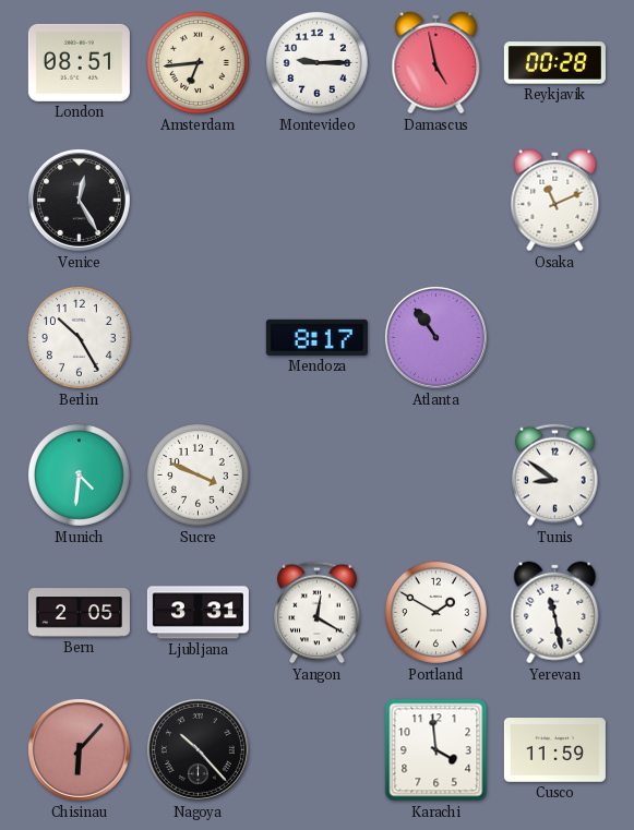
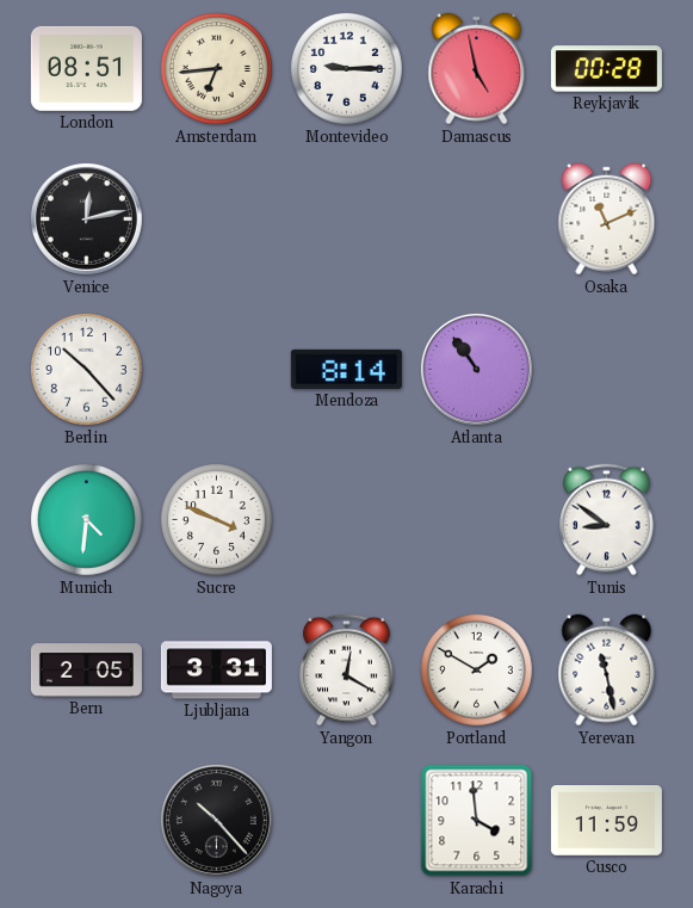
Venice: 12:25 -> 12:13 (86, 218)
Berlin: 10:25 -> 10:23 (86, 369)
Mendoza: 8:17 -> 8:14 (346, 369)
Chisinau: 6:07 -> none (79, 749)
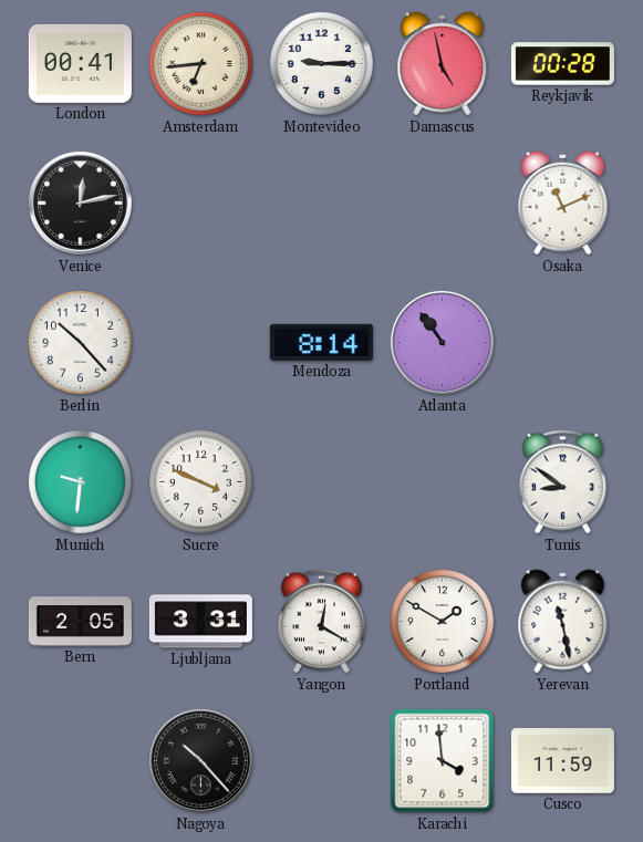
London: 08:51 -> 00:41 (80, 63)
Munich: 4:31 -> 9:31 (80, 481)
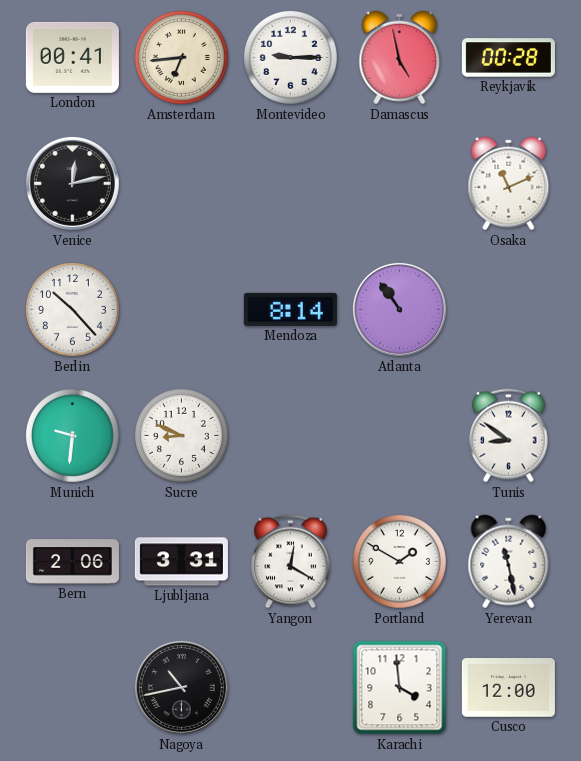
Sucre: 3:49 -> 8:49 (181, 435)
Bern: 2:05 -> 2:06 (72, 562)
Nagoya: 10:23 -> 10:43 (181, 687)
Cusco: 11:59 -> 12:00 (508, 688)
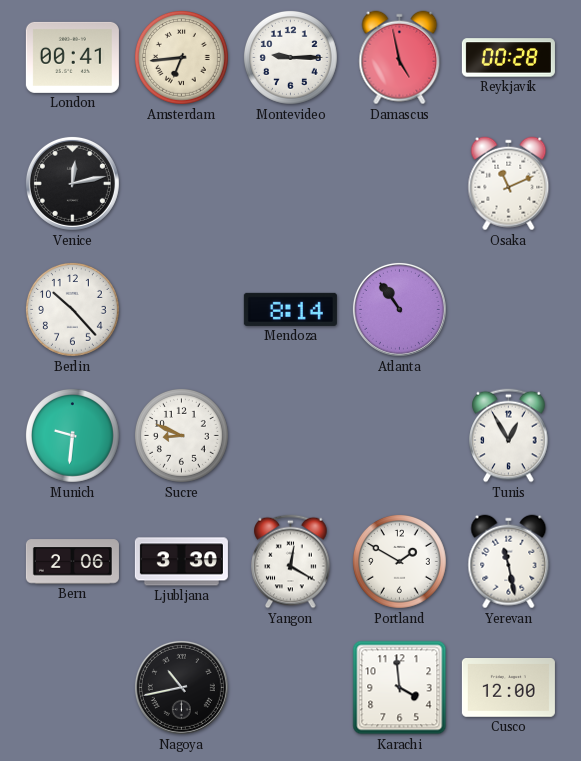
Tunis: 8:51 -> 12:55 (509, 436)
Ljubljana: 3:31 -> 3:30 (181, 562)
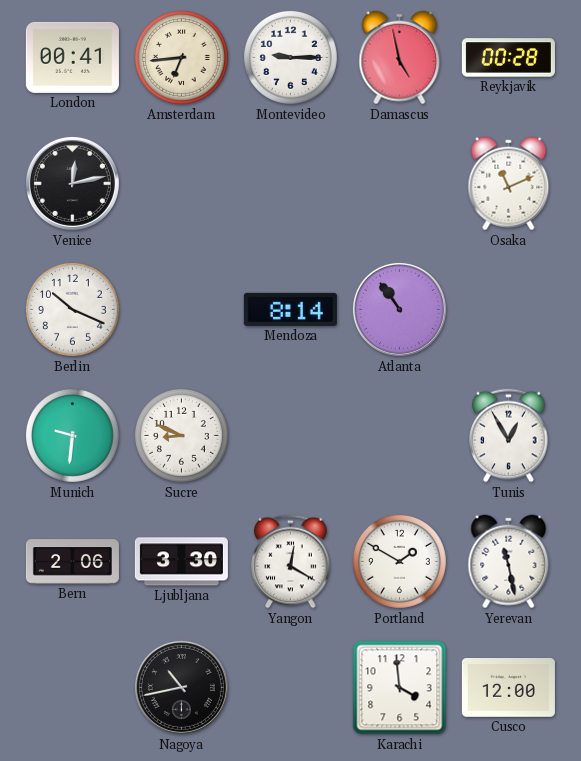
Berlin: 10:23 -> 10:19 (72, 309)
